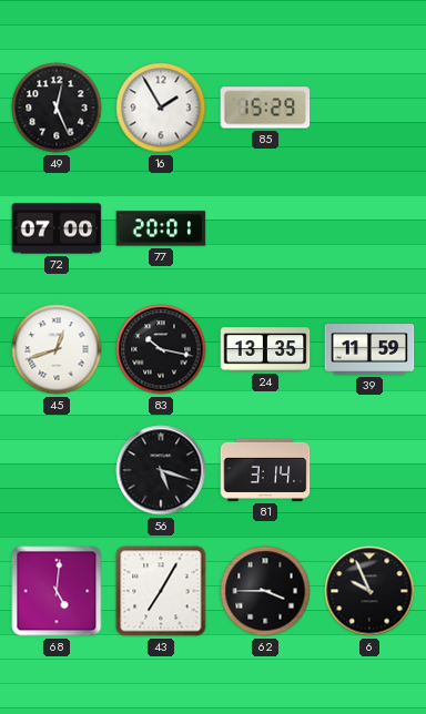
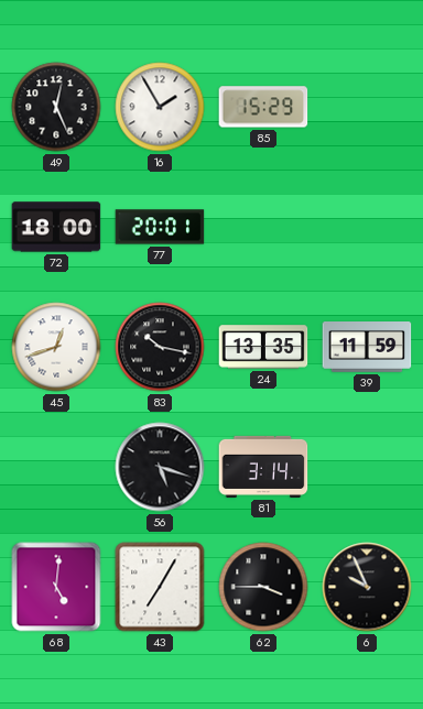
72: 07:00 -> 18:00 (56, 227)
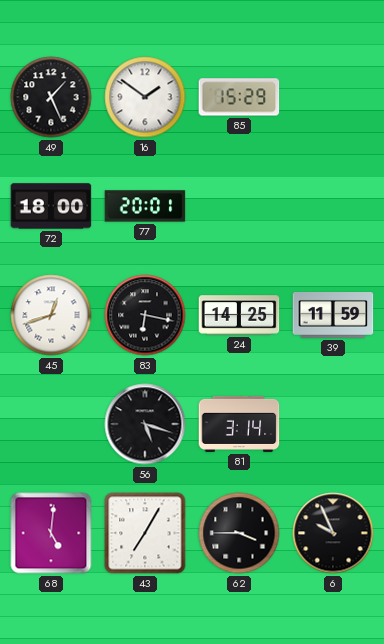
49: 12:26 -> 1:26 (51, 97)
16: 1:55 -> 1:51 (145, 97)
83: 10:17 -> 6:17 (145, 315)
24: 13:35 -> 14:25 (239, 315)
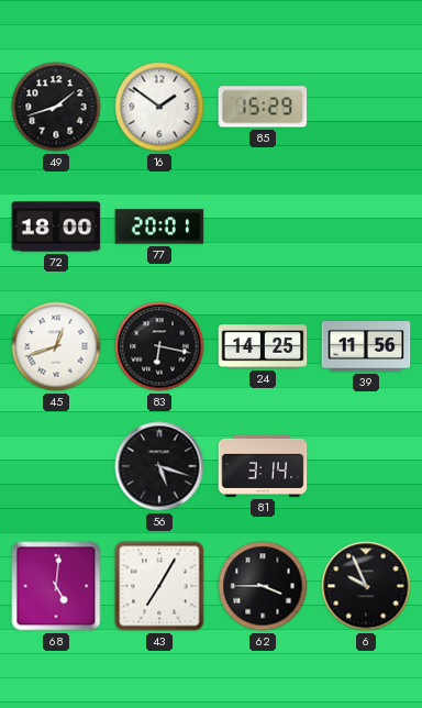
49: 1:26 -> 1:42 (56, 107)
39: 11:59 -> 11:56 (366, 347)
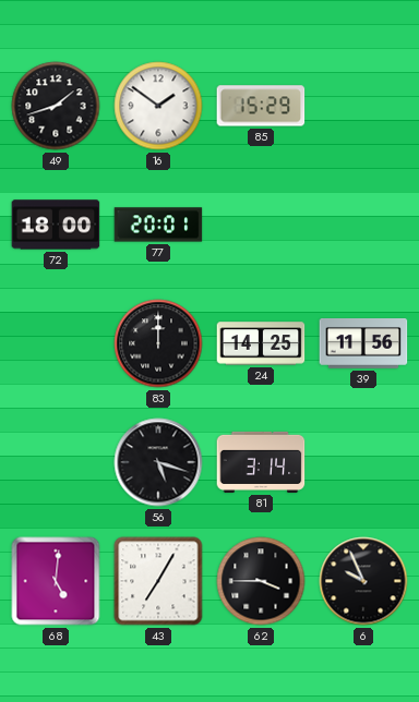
45: 12:42 -> none (56, 346)
83: 6:17 -> 12:00 (158, 343)
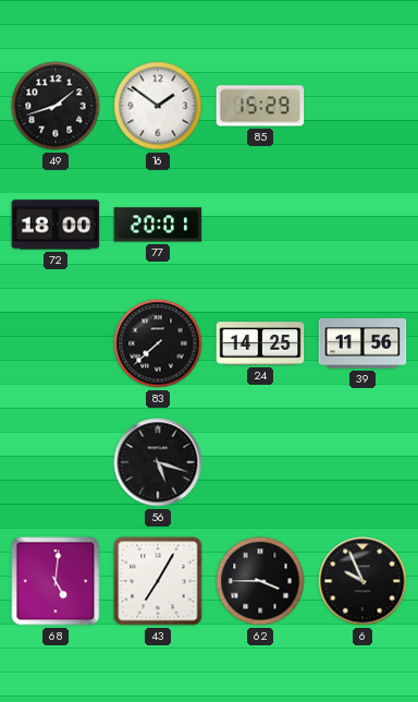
83: 12:00 -> 7:38 (158, 343)
81: 3:14 -> none (261, 462)
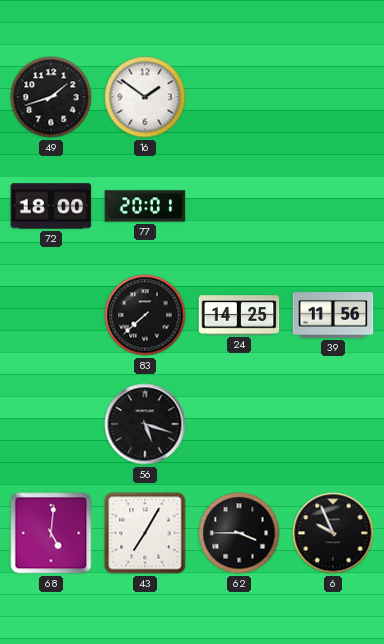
85: 15:29 -> none (260, 106)
